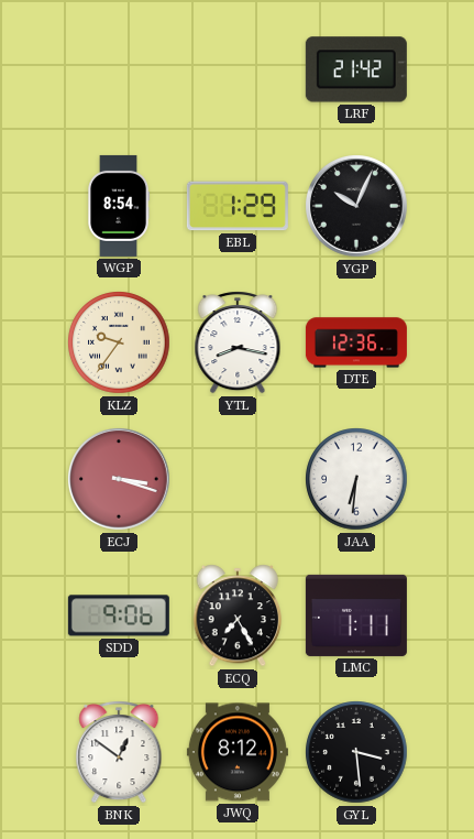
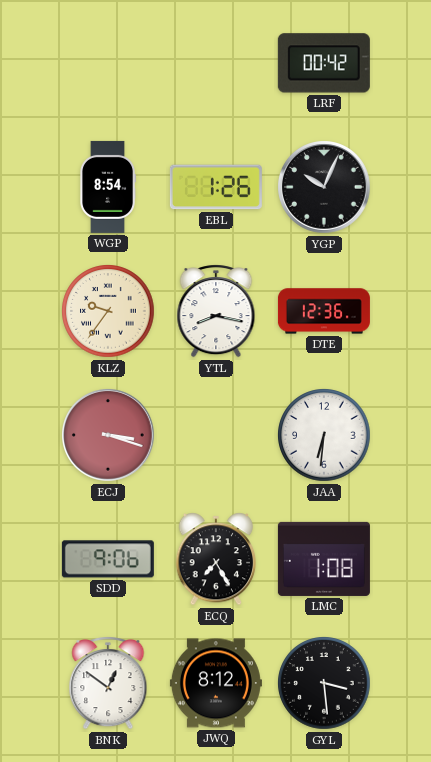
LRF: 21:42 -> 00:42 (324, 63)
EBL: 1:29 -> 1:26 (216, 187)
LMC: 1:11 -> 1:08 (324, 559)
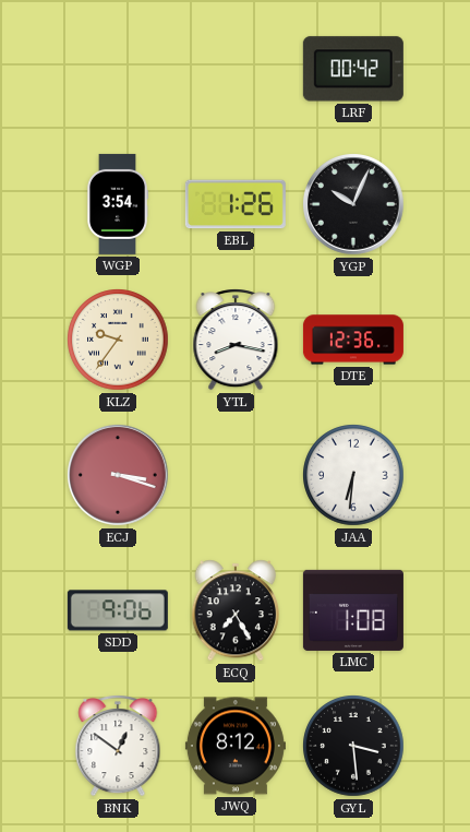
WGP: 8:54 -> 3:54 (117, 204)
